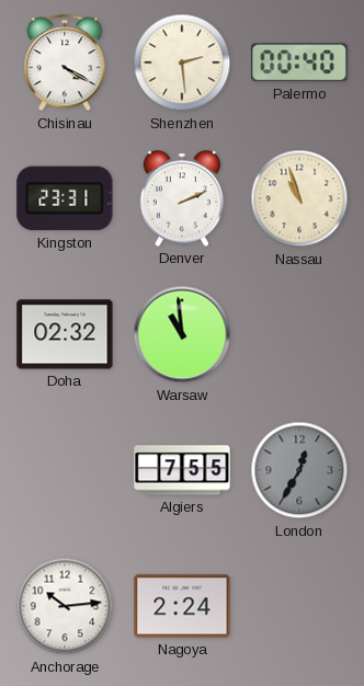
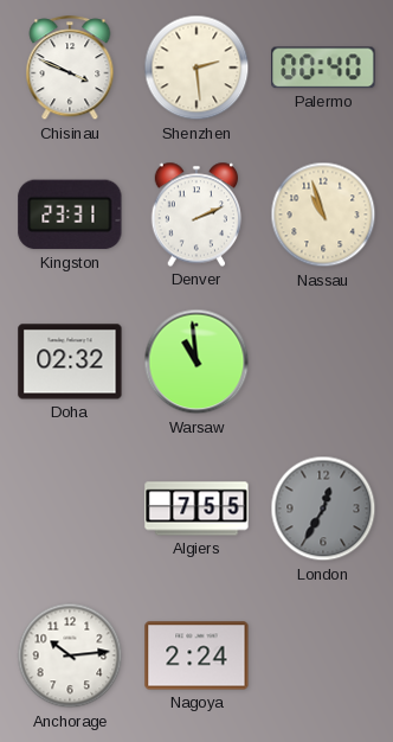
Chisinau: 4:20 -> 3:49 (70, 69)
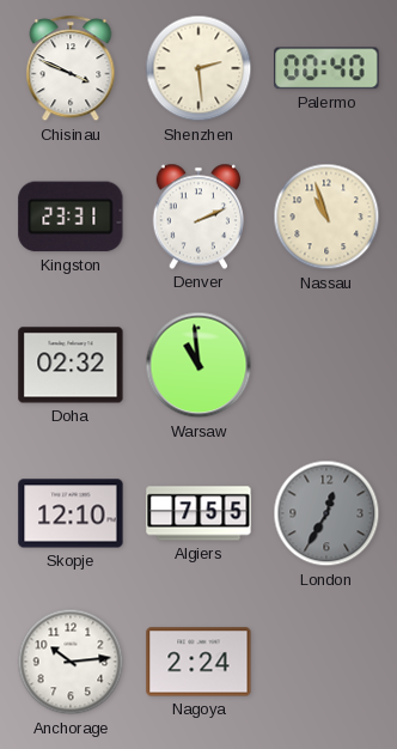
Skopje: none -> 12:10 (71, 513)
